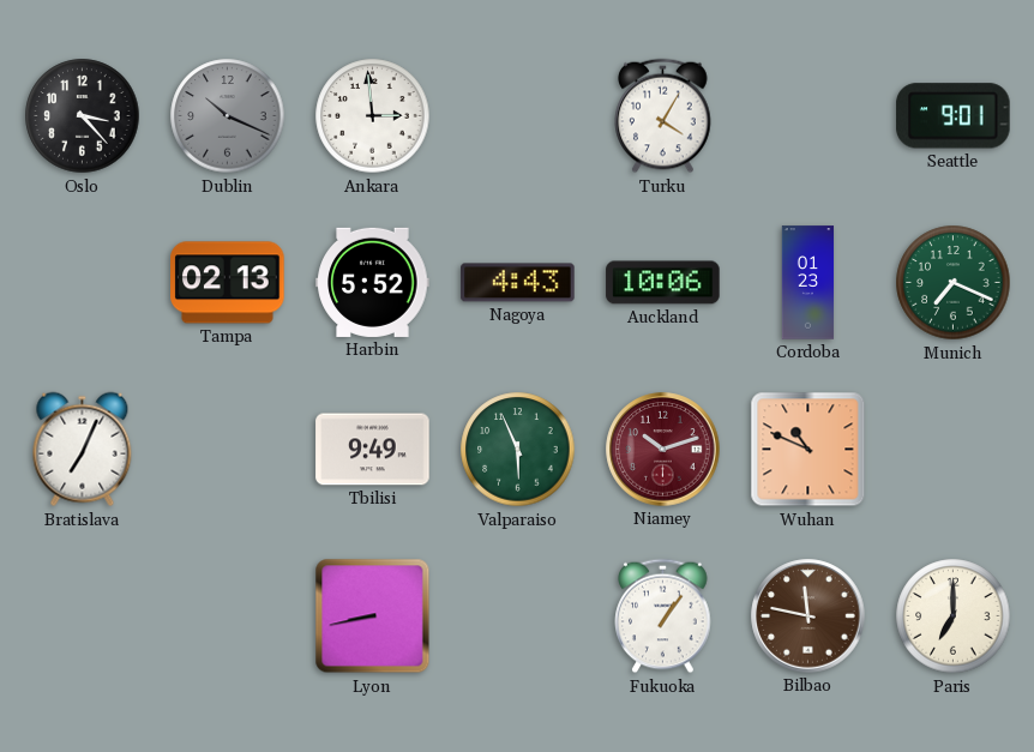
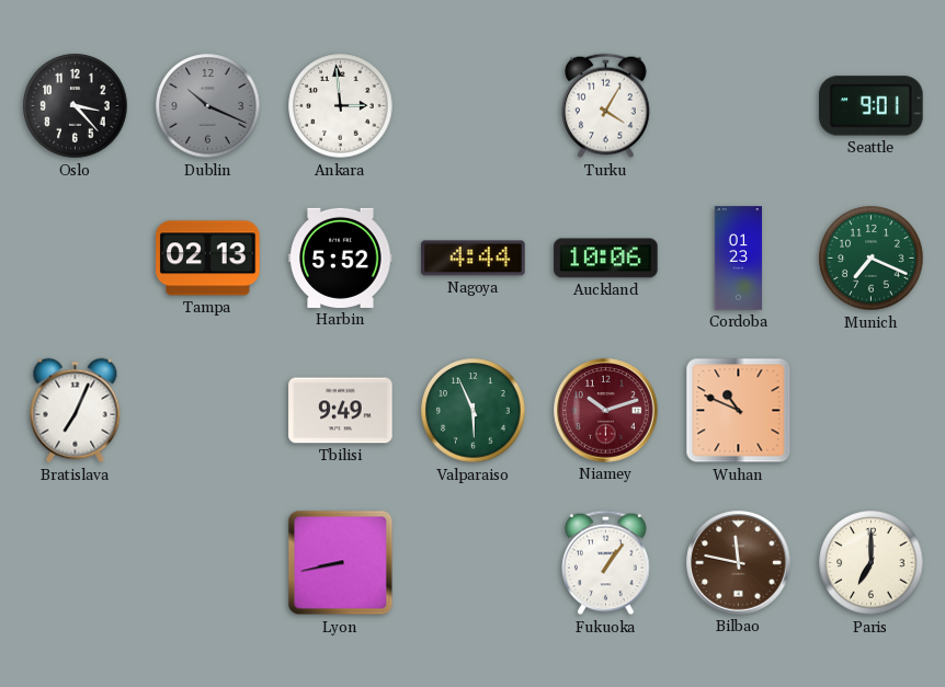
Nagoya: 4:43 -> 4:44 (474, 259)
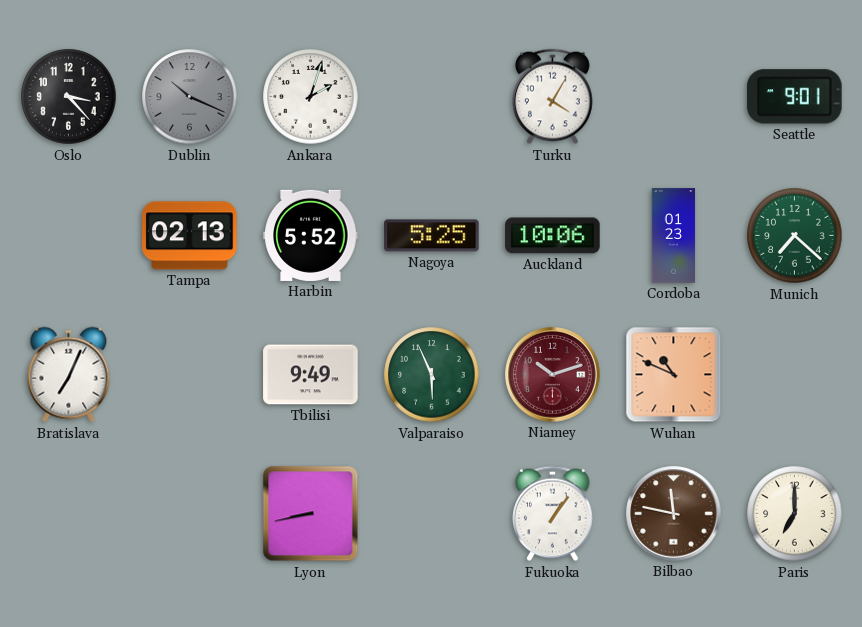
Ankara: 2:59 -> 2:03 (311, 97)
Nagoya: 4:44 -> 5:25 (432, 236)
Munich: 7:19 -> 7:22 (795, 236)
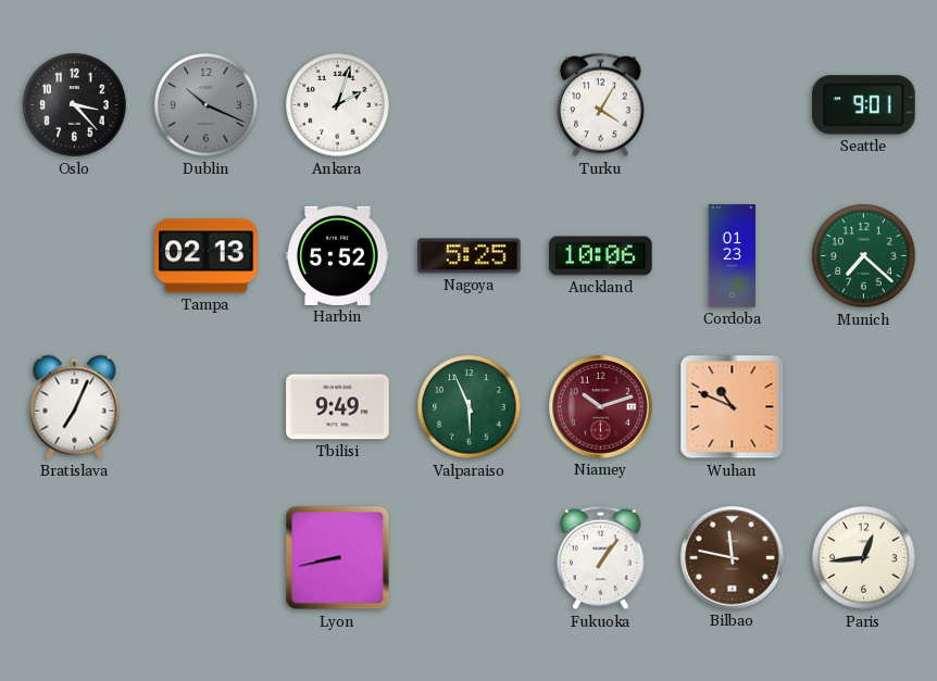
Paris: 7:00 -> 12:44 (864, 558)
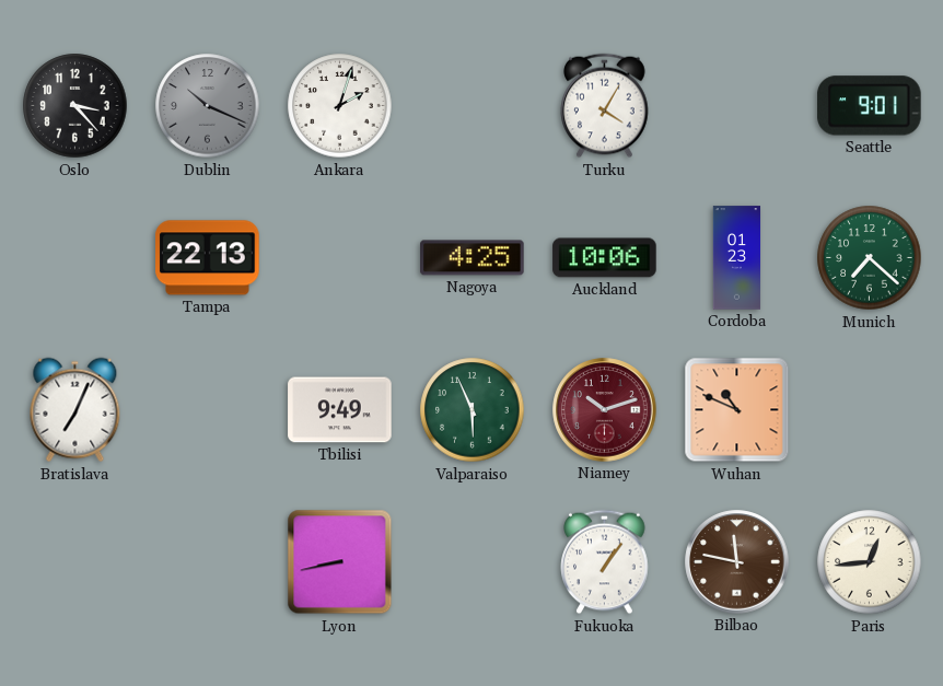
Tampa: 02:13 -> 22:13 (208, 258)
Harbin: 5:52 -> none (338, 255)
Nagoya: 5:25 -> 4:25 (473, 258)
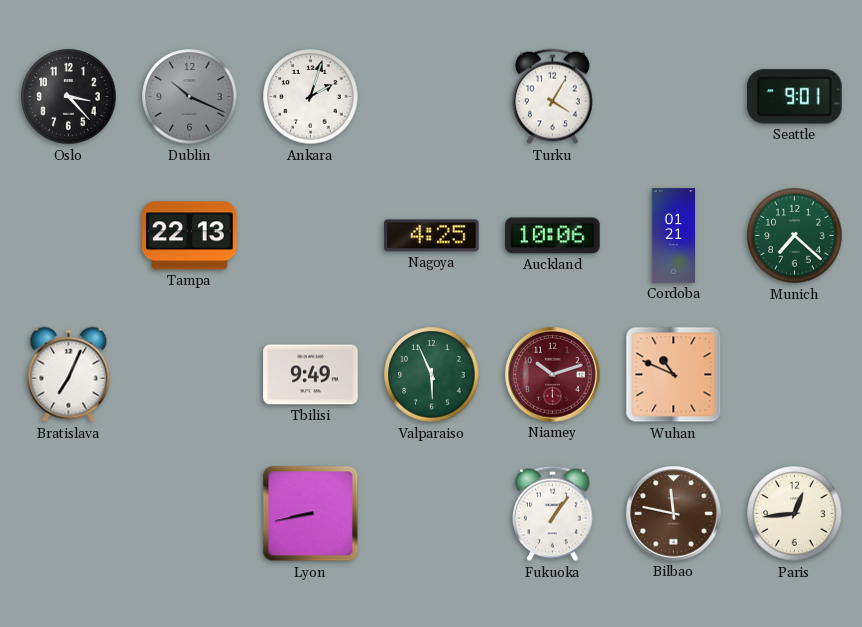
Cordoba: 01:23 -> 01:21 (674, 236)
